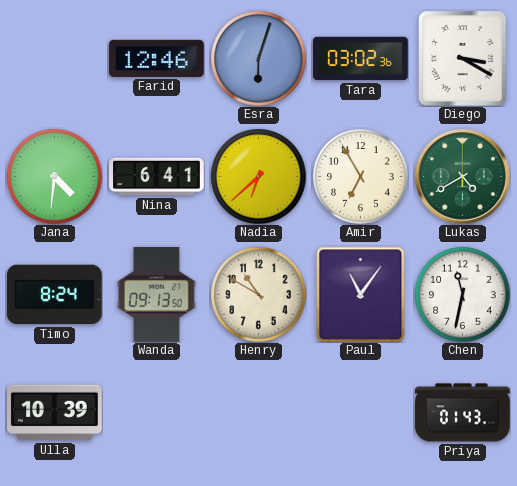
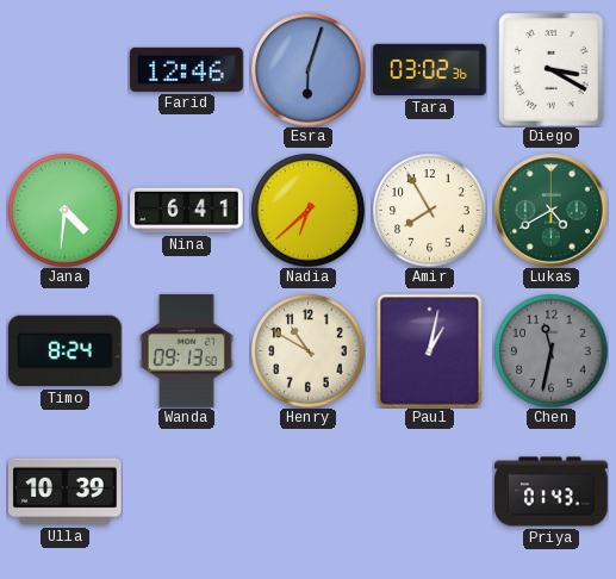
Amir: 6:55 -> 7:55 (429, 210)
Paul: 11:06 -> 1:02 (430, 350)
Chen dial: white -> grey (550, 350)
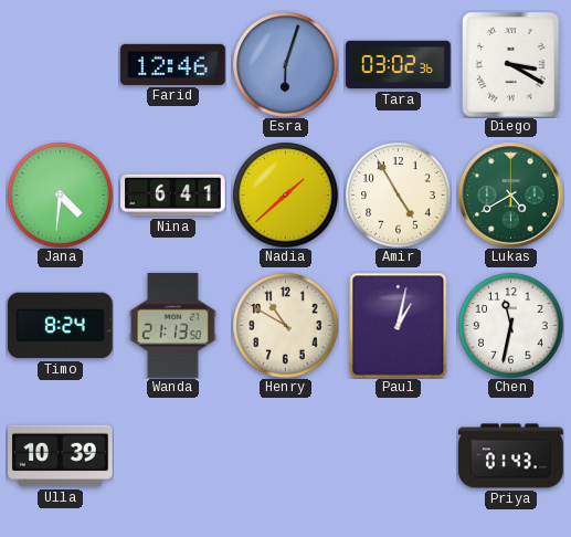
Nadia: 6:38 -> 1:38 (285, 194)
Amir: 7:55 -> 4:55 (398, 194)
Wanda: 09:13 -> 21:13 (172, 326)
Chen dial: grey -> white (510, 325)
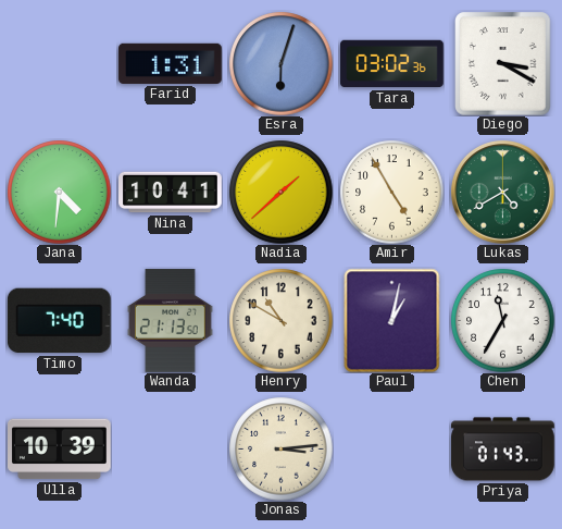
Farid: 12:46 -> 1:31 (171, 63)
Nina: 6:41 -> 10:41 (171, 193)
Timo: 8:24 -> 7:40 (60, 321)
Chen: 11:32 -> 11:35 (502, 320)
Jonas: none -> 3:14 (280, 448)
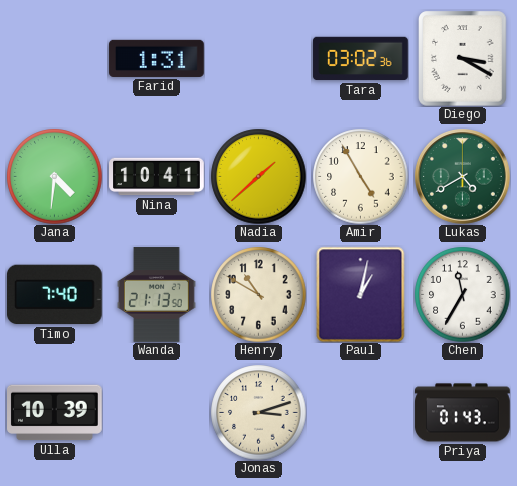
Esra: 6:03 -> none (280, 63)
Jonas: 3:14 -> 3:12 (258, 412)
